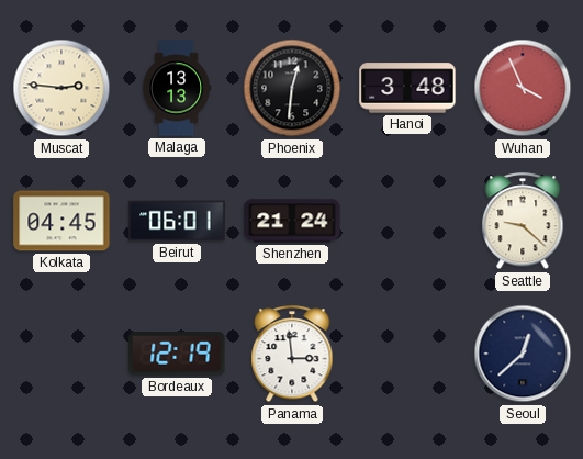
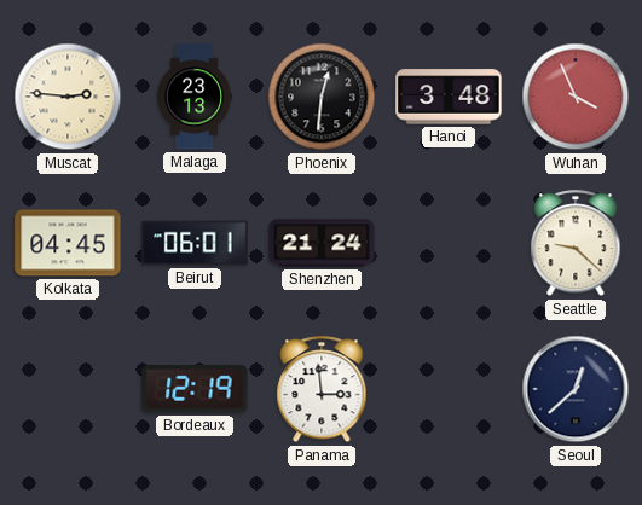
Malaga: 13:13 -> 23:13 (195, 97)
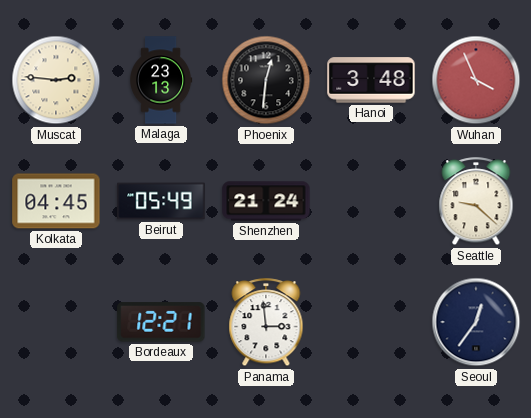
Beirut: 06:01 -> 05:49 (161, 201)
Bordeaux: 12:19 -> 12:21 (161, 322)
Seoul: 12:38 -> 12:36 (476, 322)
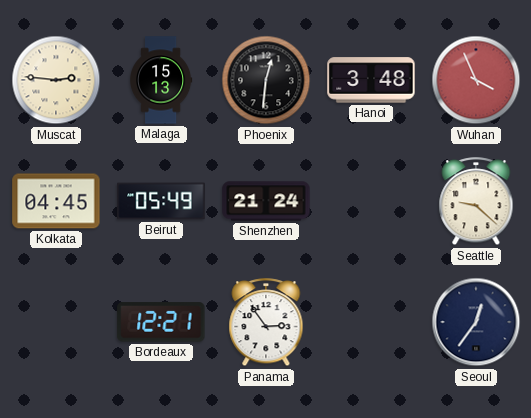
Malaga: 23:13 -> 15:13 (161, 80)
Panama: 2:59 -> 2:54 (266, 323)
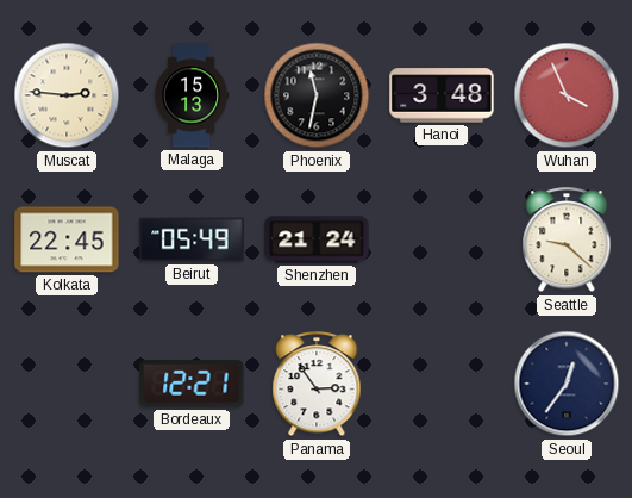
Phoenix: 12:31 -> 11:32 (317, 95)
Kolkata: 04:45 -> 22:45 (67, 239)
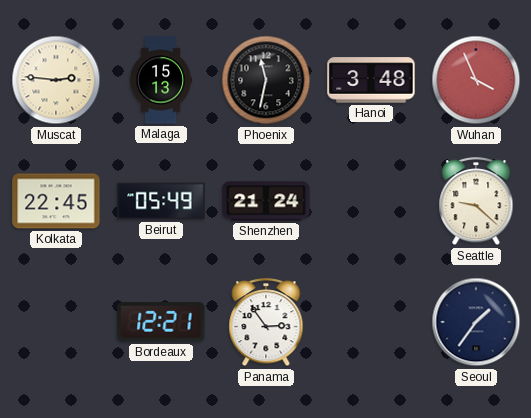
Seoul: 12:36 -> 1:36 (476, 322)
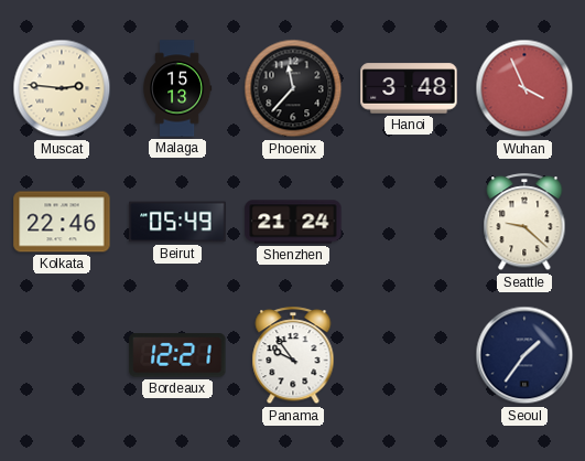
Phoenix: 11:32 -> 11:37 (293, 88)
Kolkata: 22:45 -> 22:46 (62, 222)
Panama: 2:54 -> 9:54 (293, 356)
